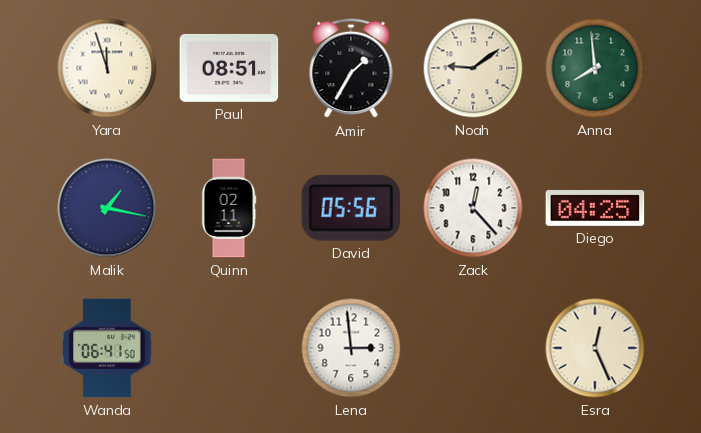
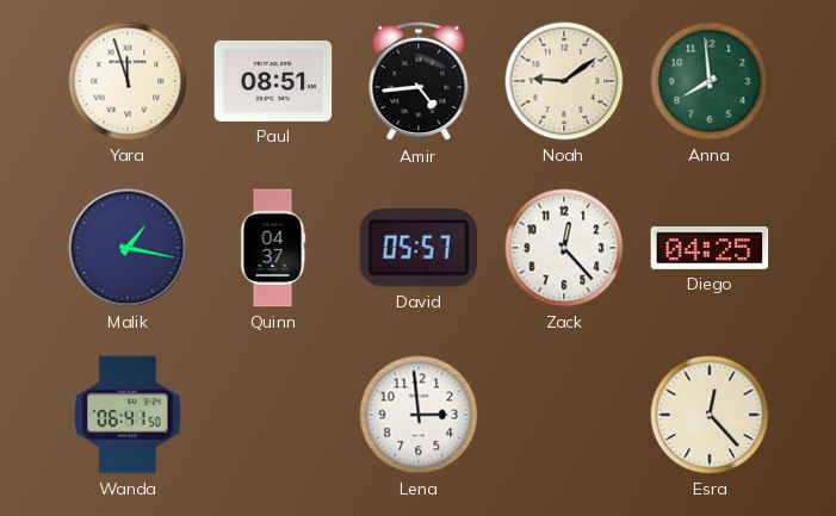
Amir: 1:35 -> 4:44 (419, 81)
Quinn: 02:11 -> 04:37 (273, 248)
David: 05:56 -> 05:57 (419, 248)
Esra: 12:26 -> 12:23 (710, 415)
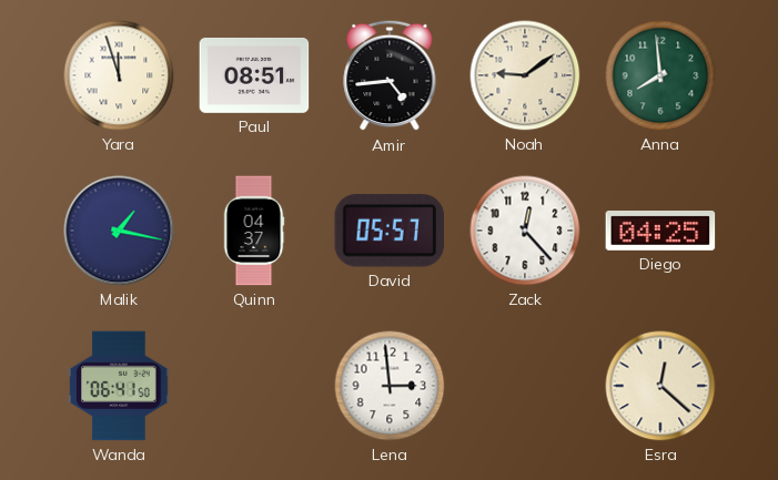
Esra: 12:23 -> 12:22 (660, 386)
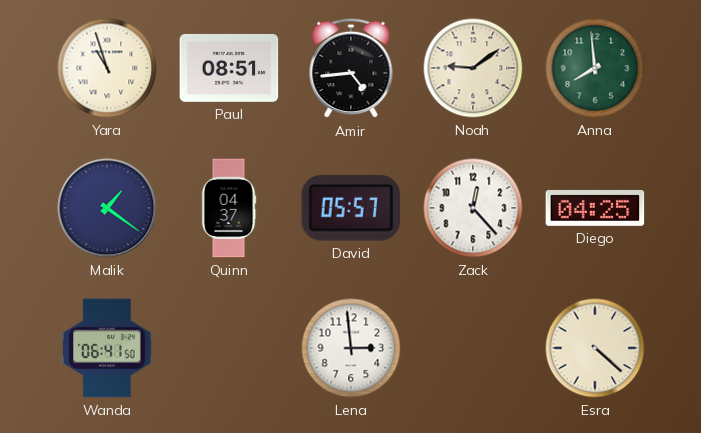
Yara: 11:57 -> 10:57 (107, 68)
Malik: 1:17 -> 1:21 (107, 208)
Esra: 12:22 -> 4:22 (595, 348)
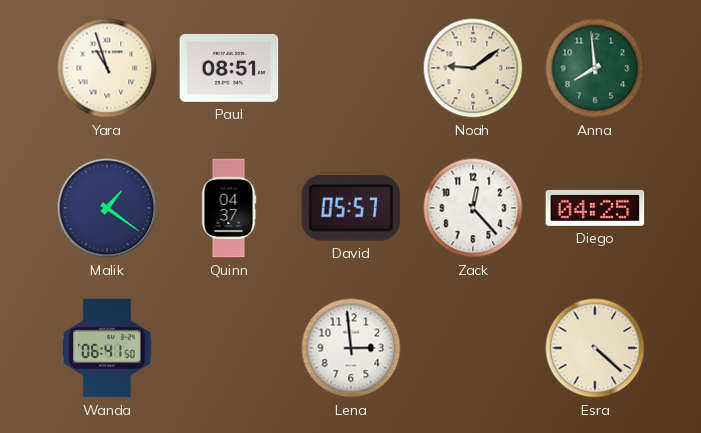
Amir: 4:44 -> none (351, 68)
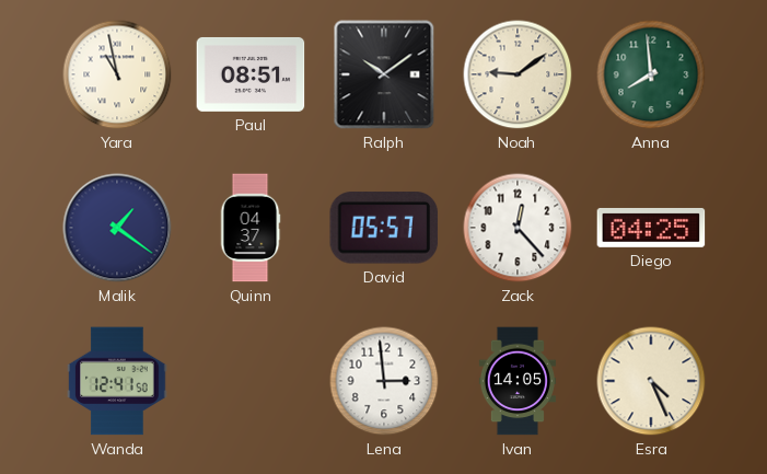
Yara: 10:57 -> 10:58 (117, 74)
Ralph: none -> 10:09 (384, 74)
Wanda: 06:41 -> 12:41 (117, 381)
Ivan: none -> 14:05 (518, 381)
Esra: 4:22 -> 4:26 (651, 381)
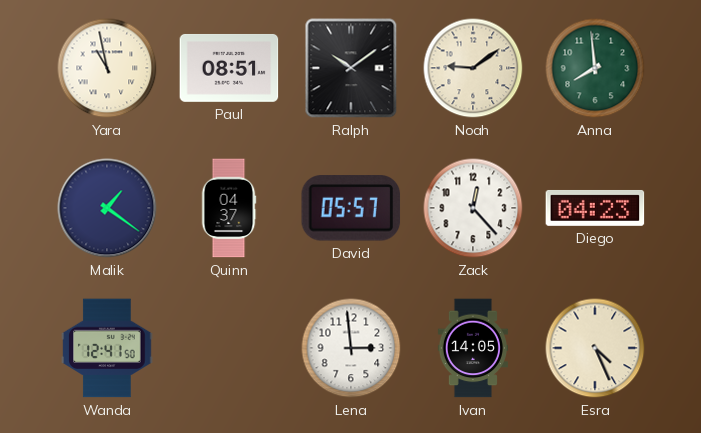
Diego: 04:25 -> 04:23 (595, 208)
